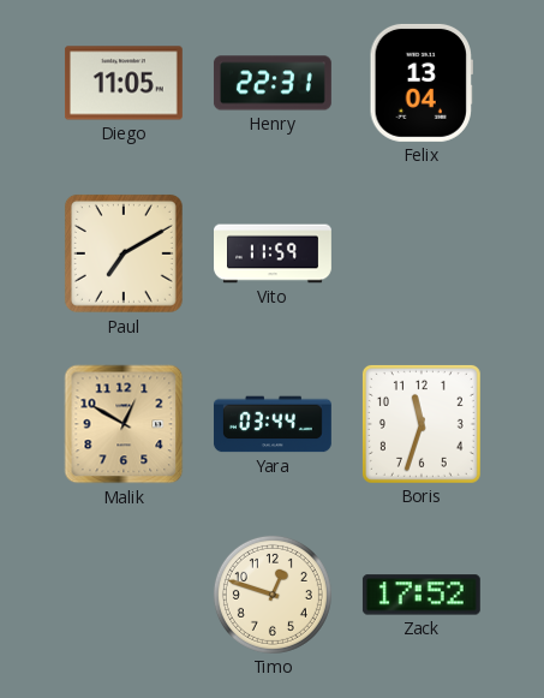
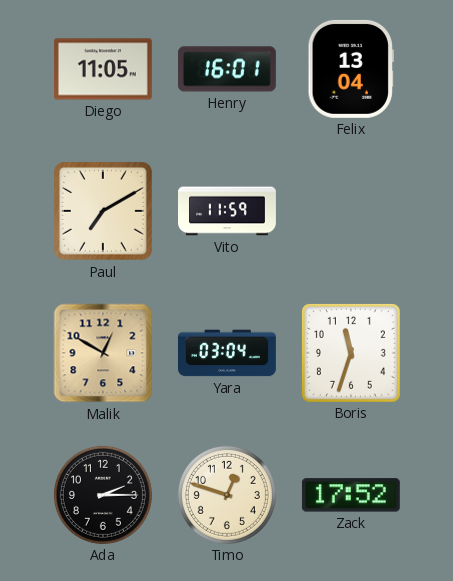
Henry: 22:31 -> 16:01 (227, 69)
Yara: 03:44 -> 03:04 (227, 353)
Ada: none -> 2:15 (103, 495)
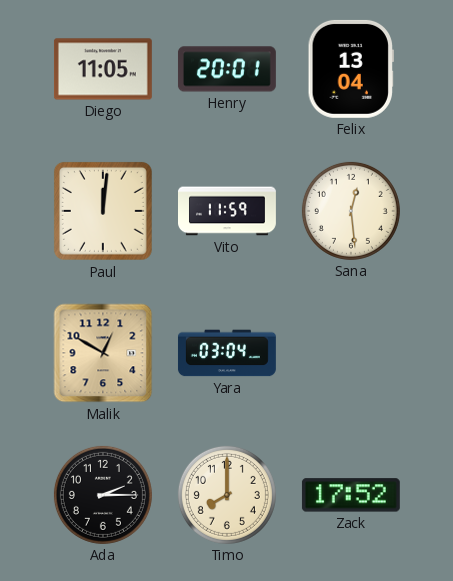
Henry: 16:01 -> 20:01 (227, 69)
Paul: 7:10 -> 12:01 (103, 211)
Sana: none -> 12:29 (351, 211)
Boris: 11:33 -> none (351, 353)
Timo: 12:48 -> 8:00 (227, 495)
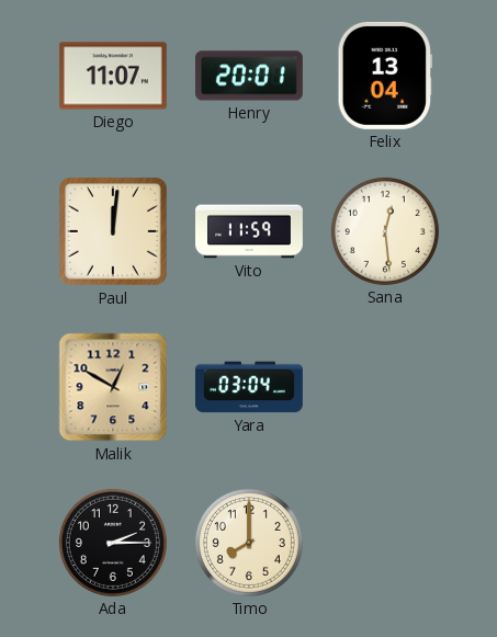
Diego: 11:05 -> 11:07 (113, 76)
Zack: 17:52 -> none (351, 495)
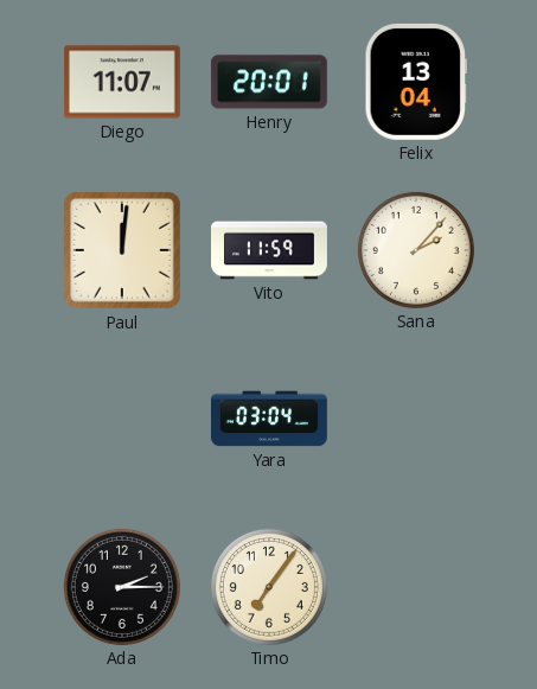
Sana: 12:29 -> 2:07 (416, 250)
Malik: 12:50 -> none (113, 387)
Timo: 8:00 -> 7:06 (269, 587)
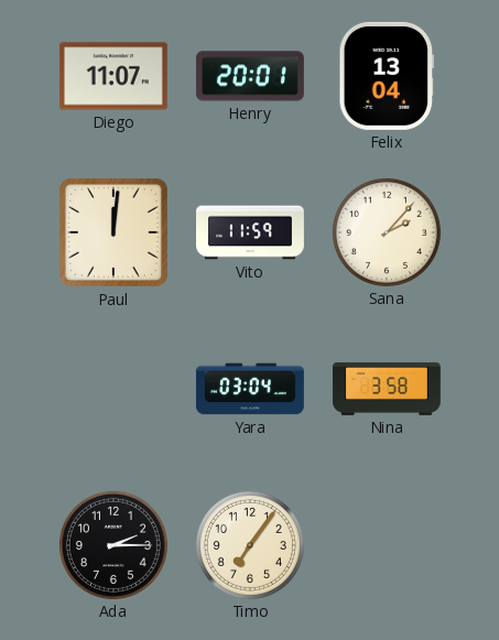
Nina: none -> 3:58 (387, 389)
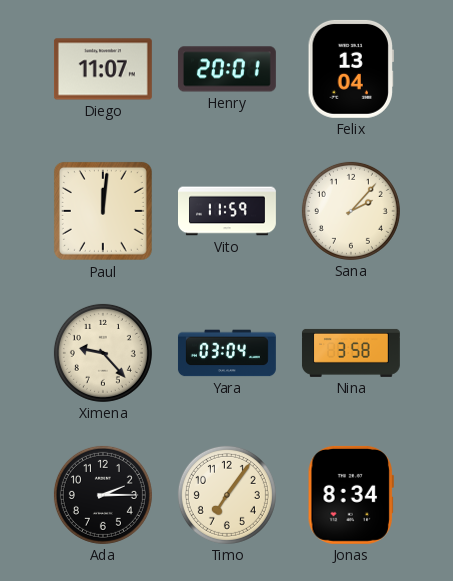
Ximena: none -> 9:23 (103, 353)
Jonas: none -> 8:34 (351, 495)
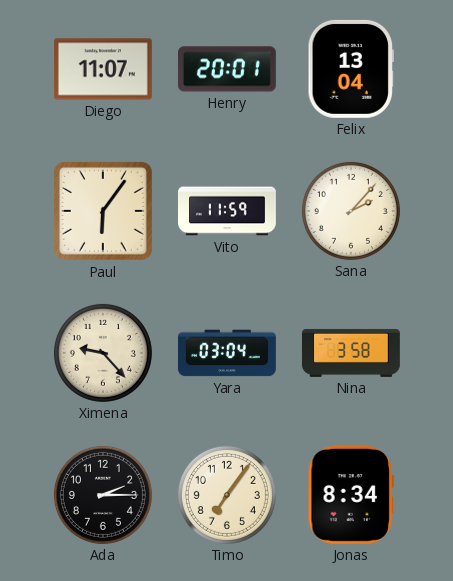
Paul: 12:01 -> 6:06 (103, 211)
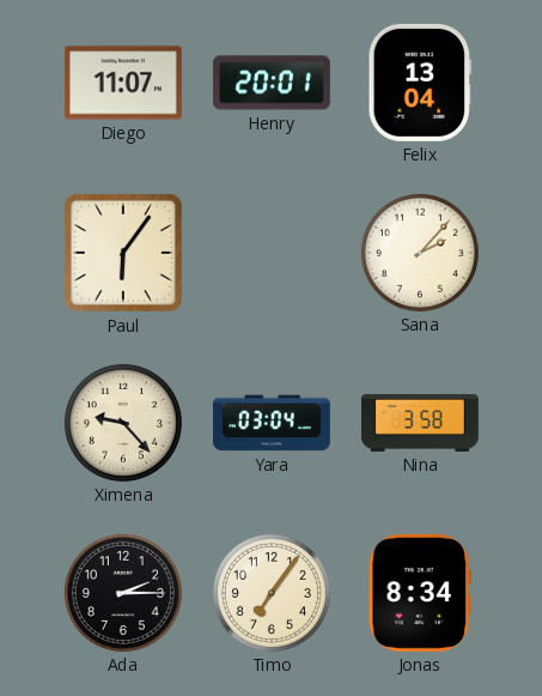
Vito: 11:59 -> none (228, 211)
